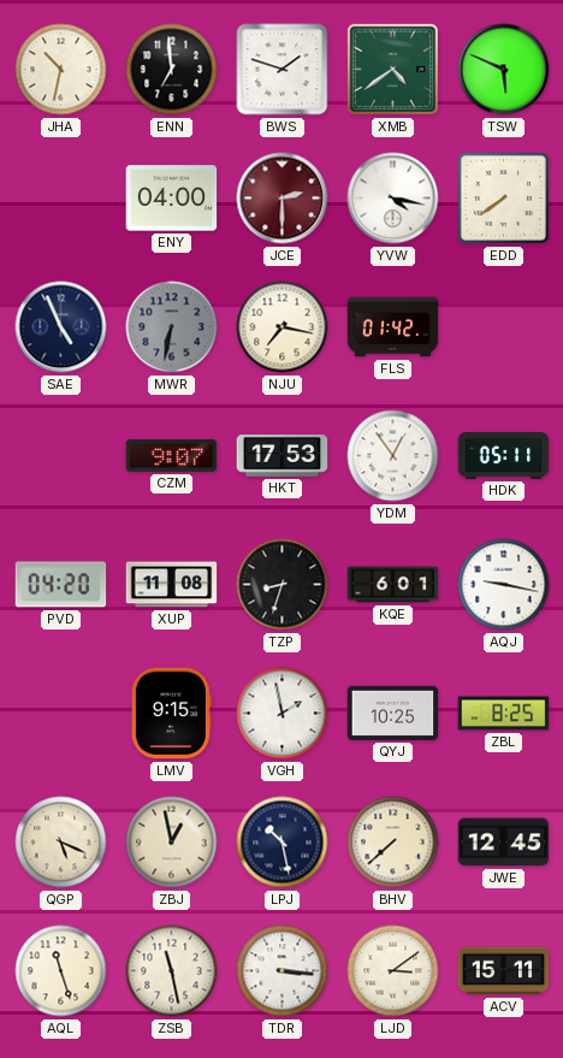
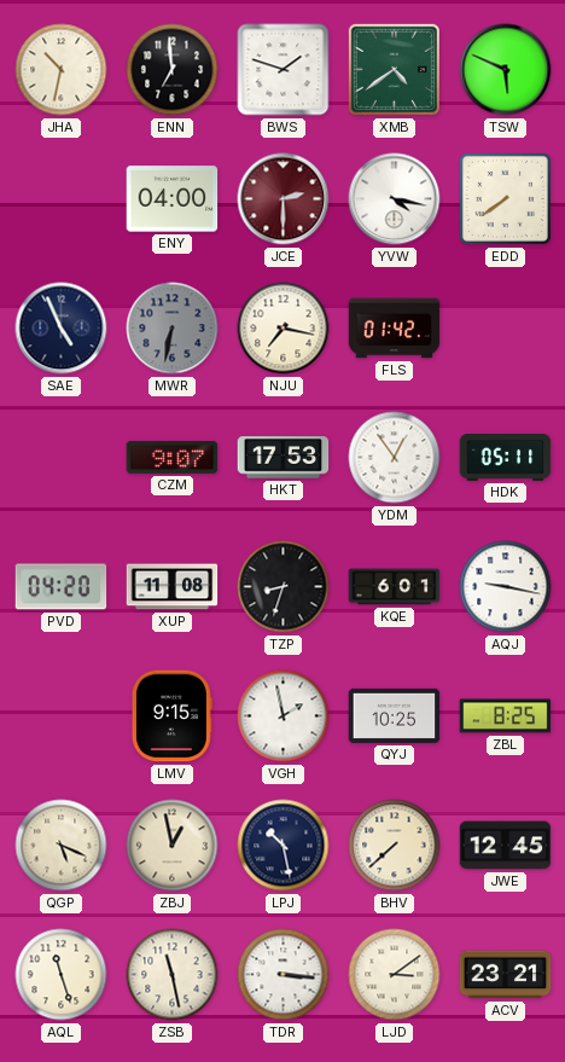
ACV: 15:11 -> 23:21 (506, 975)
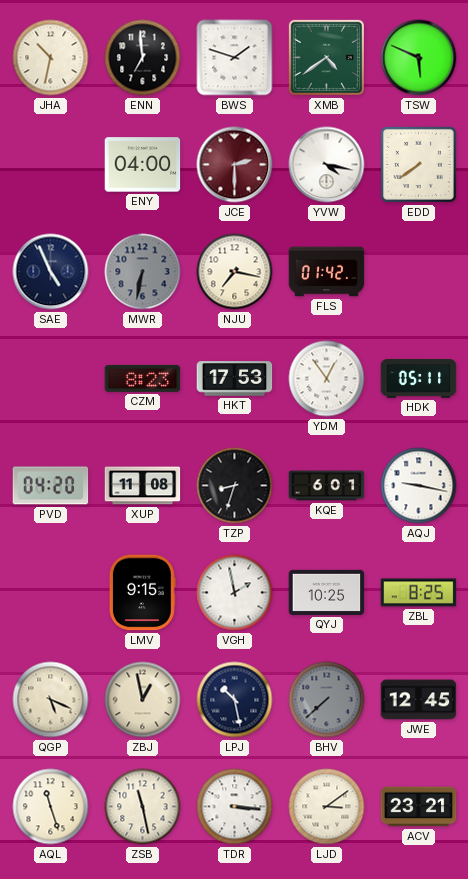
CZM: 9:07 -> 8:23 (143, 378)
BHV dial: cream -> grey (327, 700)
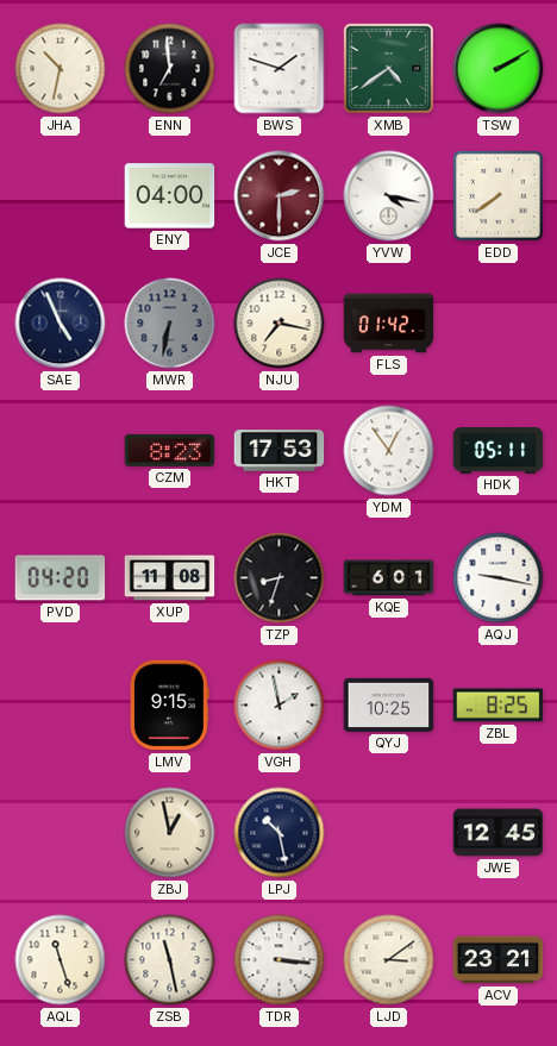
TSW: 5:49 -> 2:10 (499, 69)
QGP: 5:19 -> none (51, 700)
BHV: 7:38 -> none (327, 700)
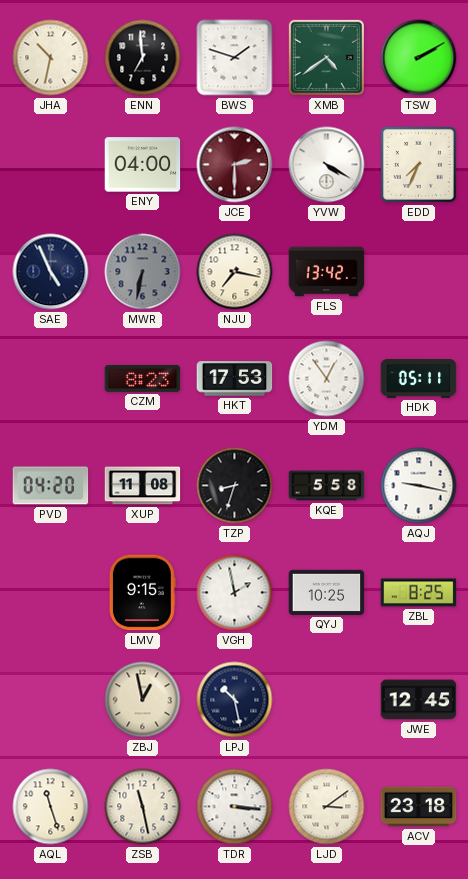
YVW: 4:17 -> 4:20 (327, 165)
EDD: 7:39 -> 7:34 (418, 164)
FLS: 01:42 -> 13:42 (327, 272)
KQE: 6:01 -> 5:58 (327, 486)
ACV: 23:21 -> 23:18 (419, 807)
